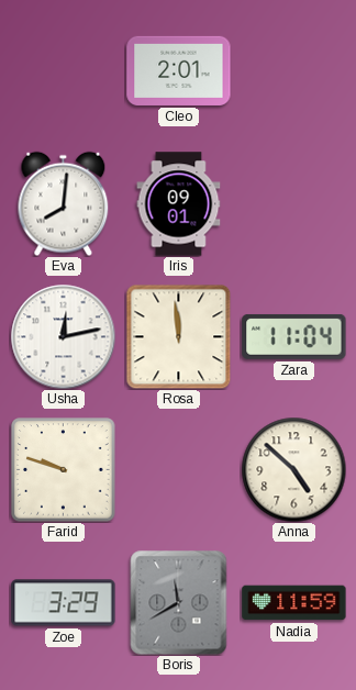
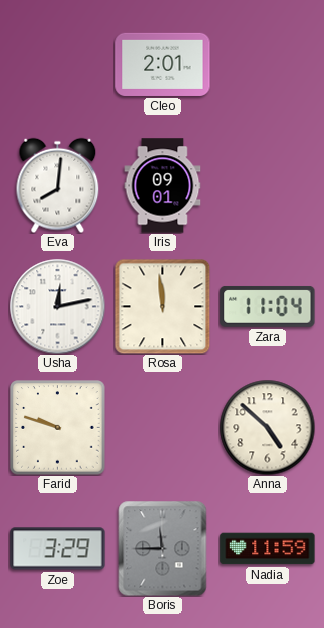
Boris: 11:40 -> 11:45 (163, 548)
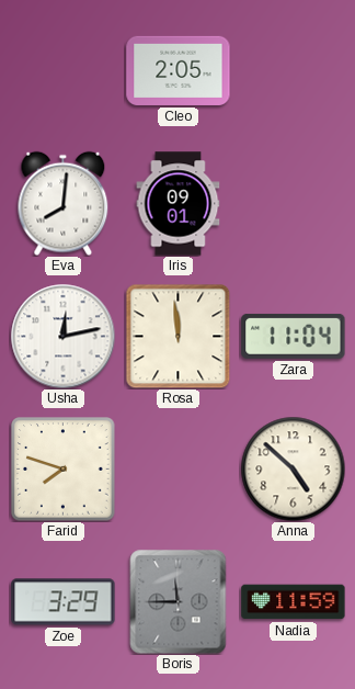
Cleo: 2:01 -> 2:05 (179, 70)
Farid: 9:48 -> 7:48 (64, 470)
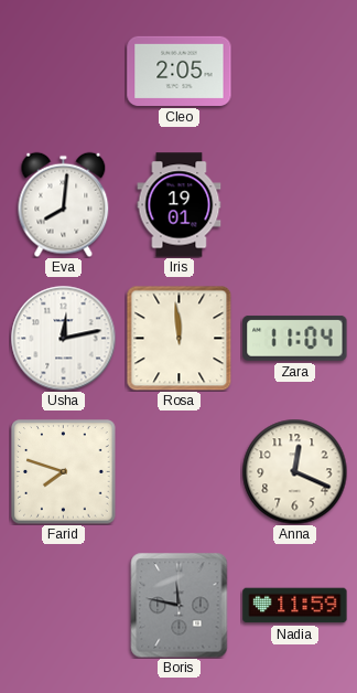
Iris: 09:01 -> 19:01 (180, 205)
Anna: 4:52 -> 12:19 (294, 471)
Zoe: 3:29 -> none (64, 602)
Boris: 11:45 -> 11:47 (180, 605)
